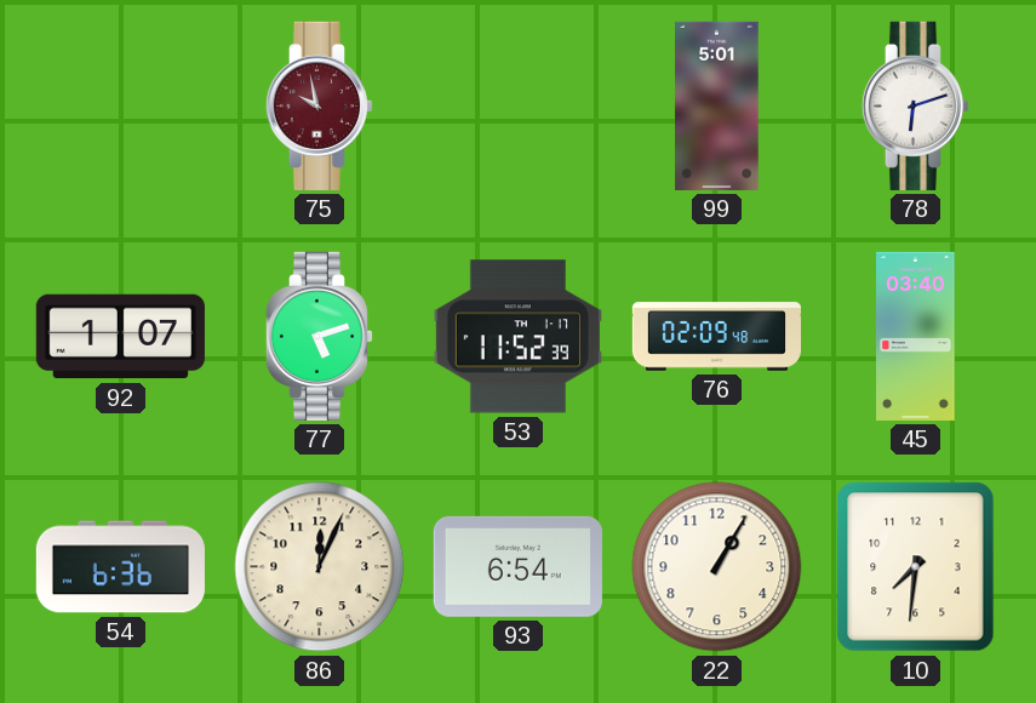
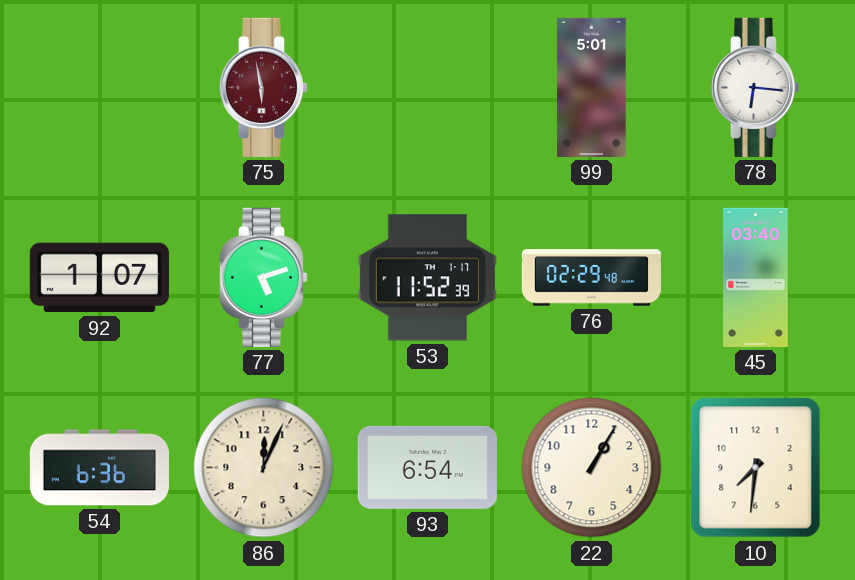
75: 9:58 -> 5:58 (264, 87)
78: 6:12 -> 6:16 (756, 87)
76: 02:09 -> 02:29 (591, 278)
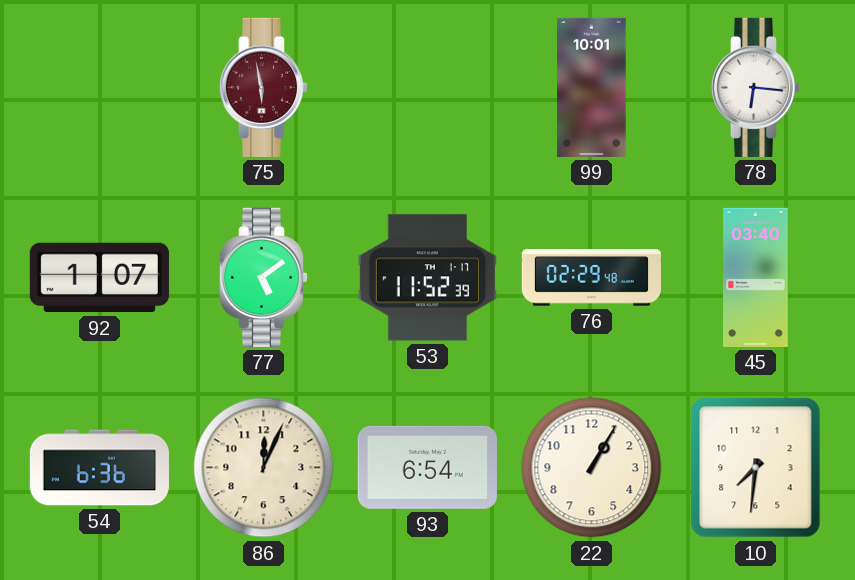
99: 5:01 -> 10:01 (592, 87)
77: 5:12 -> 5:09 (264, 277)
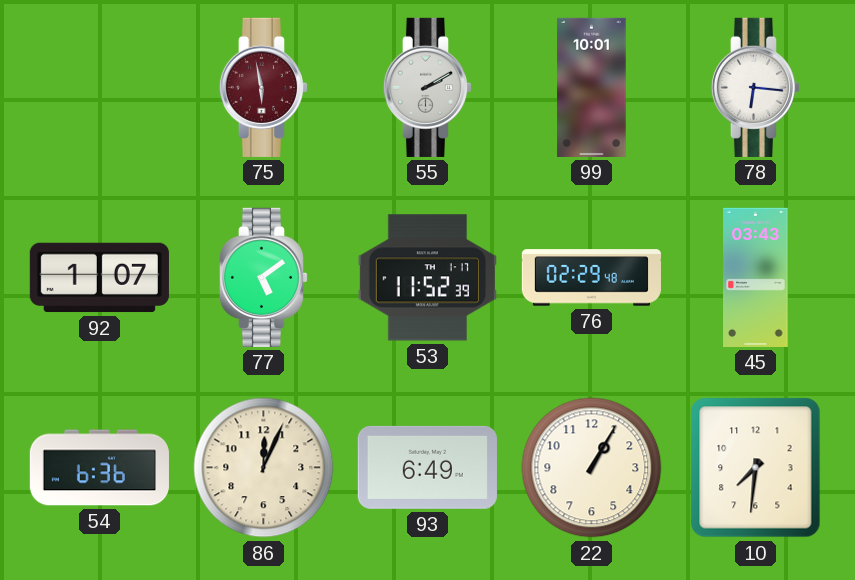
55: none -> 2:10 (428, 87)
45: 03:40 -> 03:43 (756, 277)
93: 6:54 -> 6:49 (427, 467)
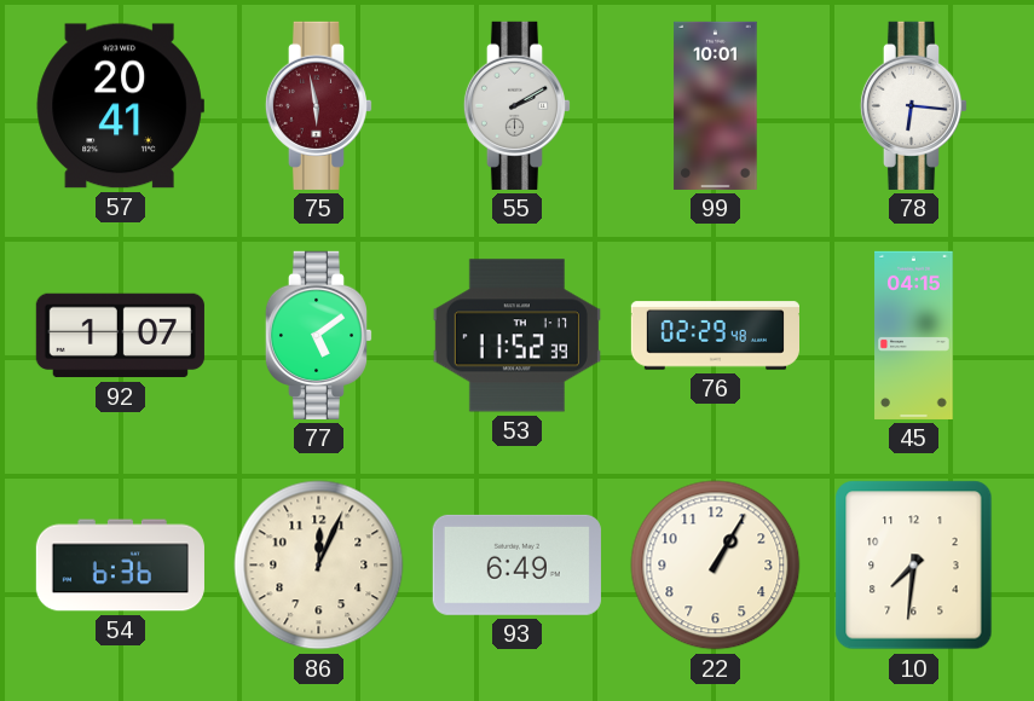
57: none -> 20:41 (120, 106)
45: 03:43 -> 04:15 (914, 335)
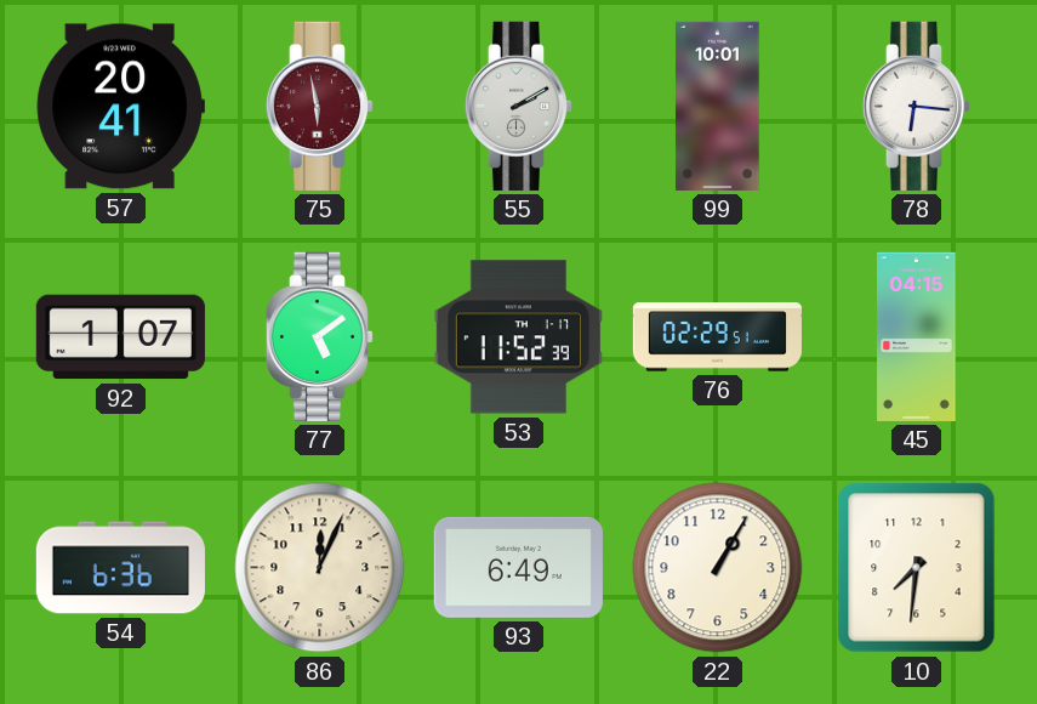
76: 02:29:48 -> 02:29:51 (717, 337)
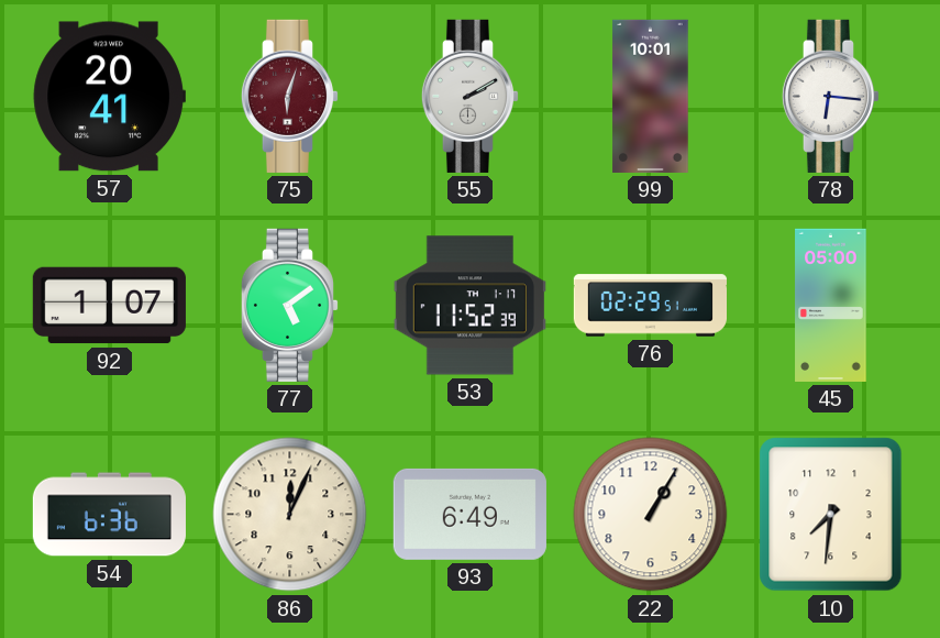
75: 5:58 -> 6:03 (290, 96)
45: 04:15 -> 05:00 (831, 305)
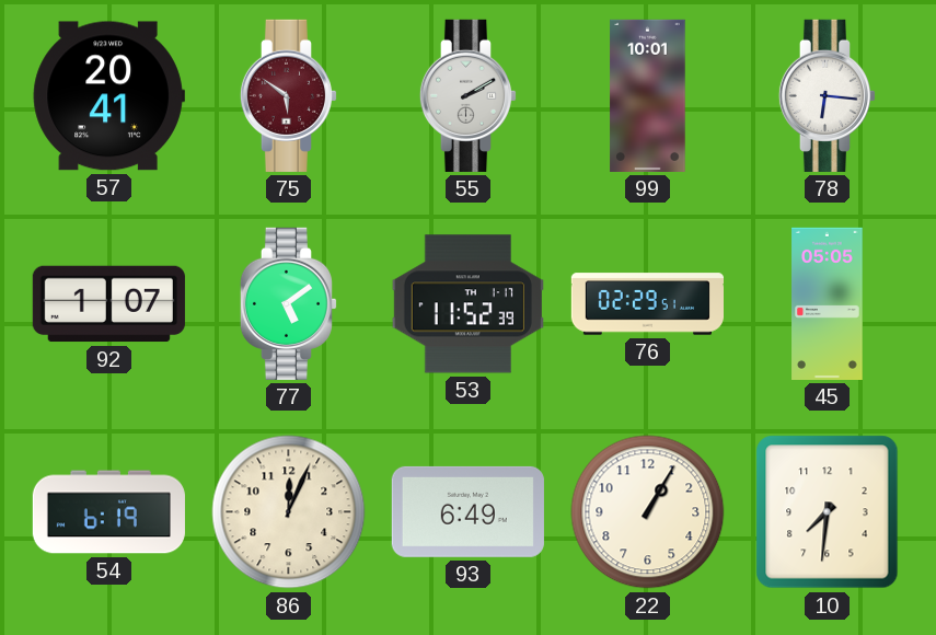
75: 6:03 -> 5:51 (289, 95)
45: 05:00 -> 05:05 (828, 303)
54: 6:36 -> 6:19 (108, 512)
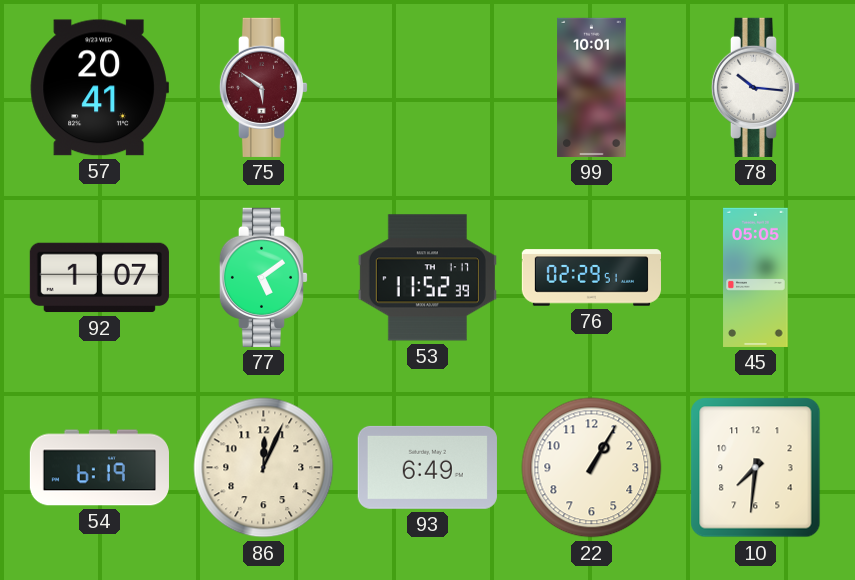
55: 2:10 -> none (469, 95)
78: 6:16 -> 10:16 (756, 87)
